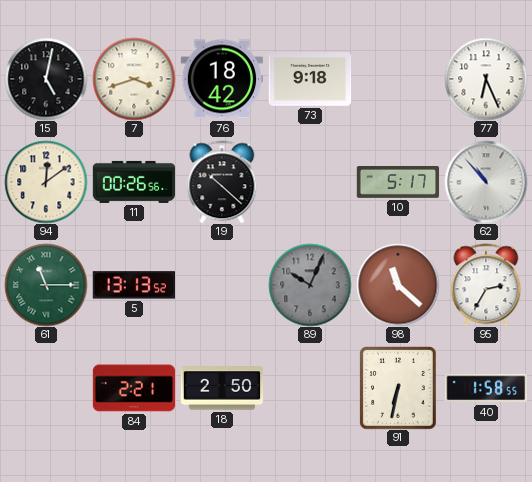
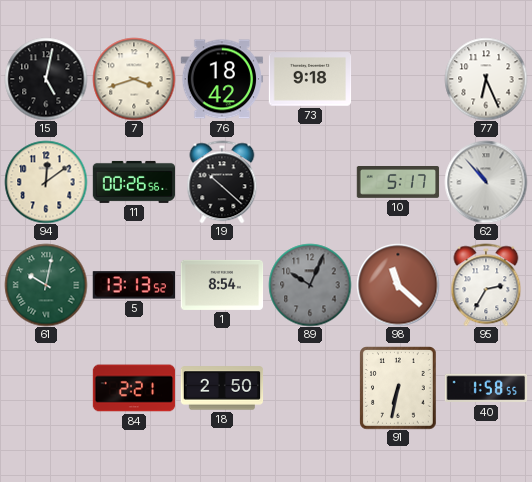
61: 11:15 -> 10:02 (46, 285)
1: none -> 8:54 (222, 285)
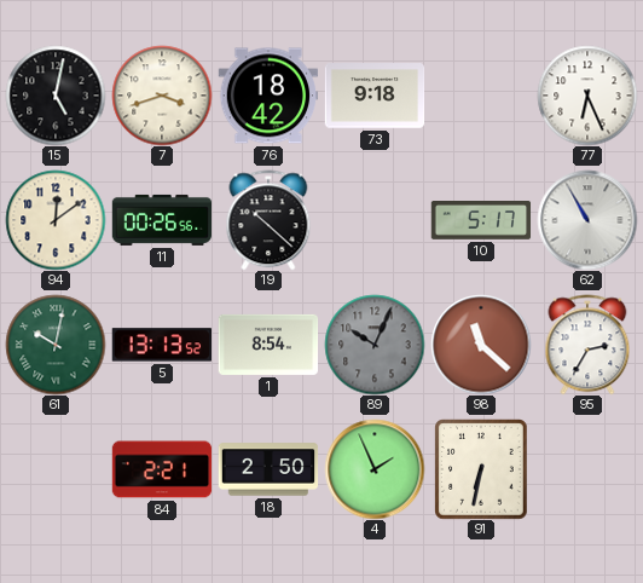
62: 10:53 -> 10:55 (587, 220)
4: none -> 1:56 (375, 469)
40: 1:58 -> none (486, 388)
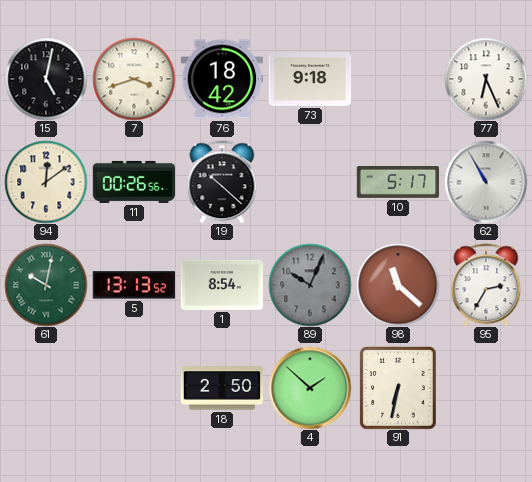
84: 2:21 -> none (162, 469)
4: 1:56 -> 1:52 (310, 388)
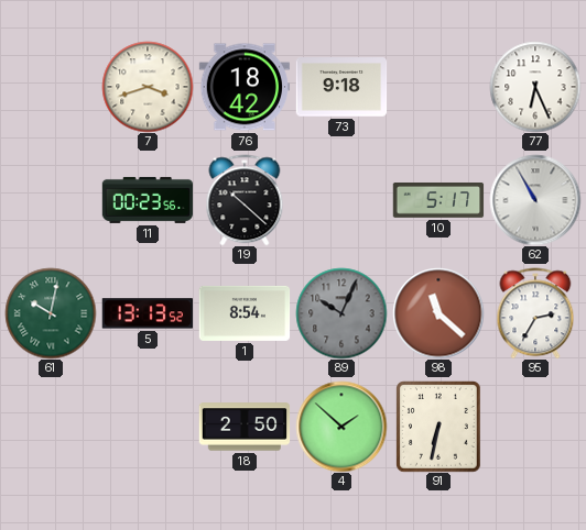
15: 5:02 -> none (46, 79)
94: 12:09 -> none (46, 182)
11: 00:26 -> 00:23 (148, 200)
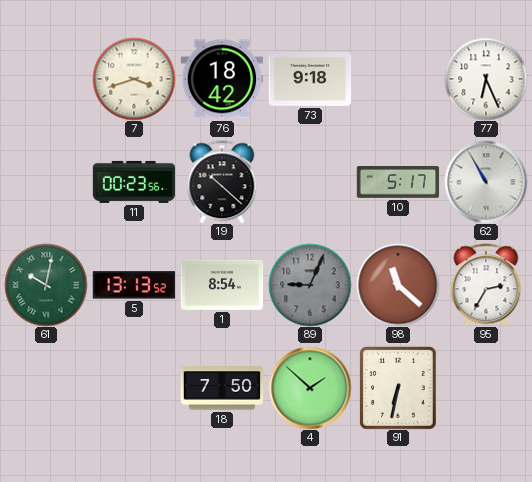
89: 10:04 -> 9:04 (310, 285)
18: 2:50 -> 7:50 (222, 388)
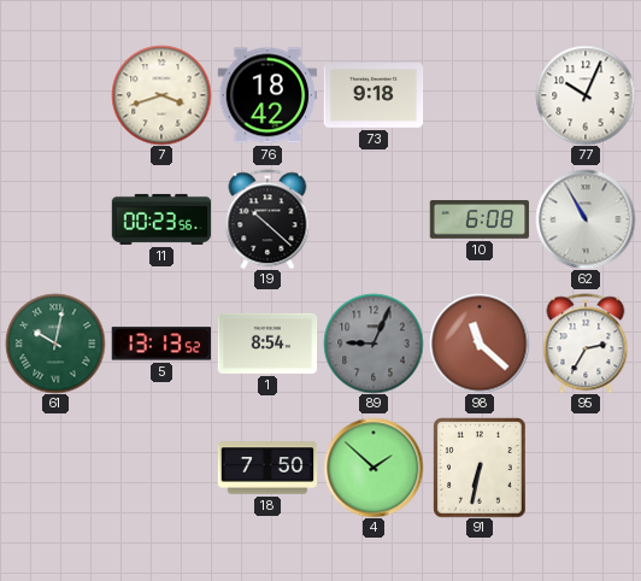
77: 6:26 -> 10:04 (586, 95)
10: 5:17 -> 6:08 (480, 221)
